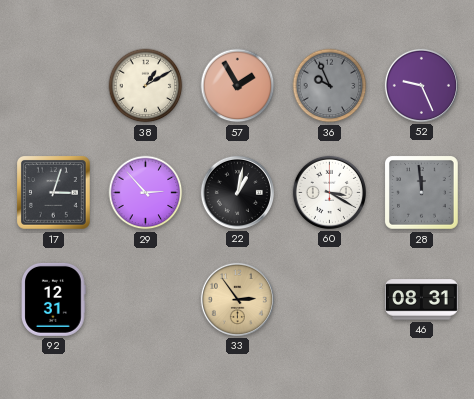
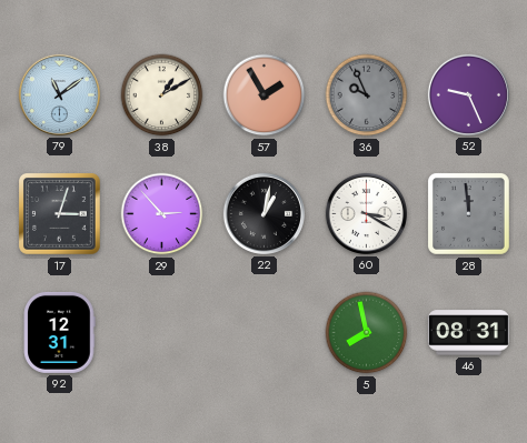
79: none -> 11:09 (59, 94)
33: 2:54 -> none (237, 299)
5: none -> 7:58 (367, 333)
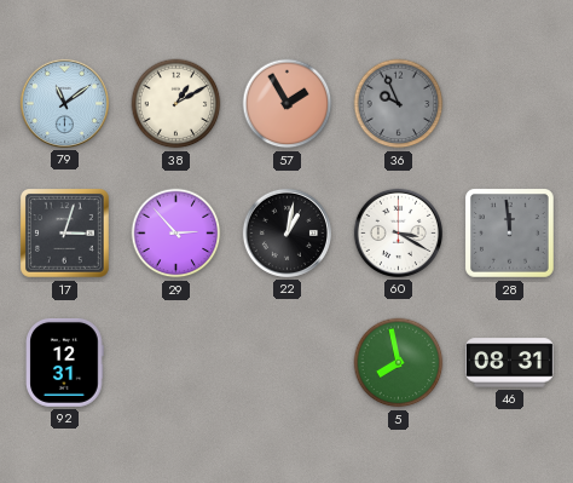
52: 9:26 -> none (468, 94)
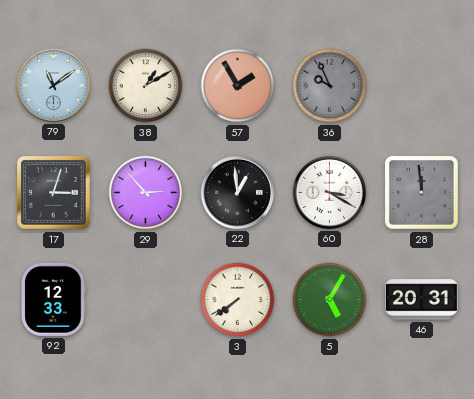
22: 1:02 -> 12:59 (237, 192)
92: 12:31 -> 12:33 (54, 299)
3: none -> 7:39 (238, 300)
5: 7:58 -> 5:05 (330, 300)
46: 08:31 -> 20:31 (421, 300)
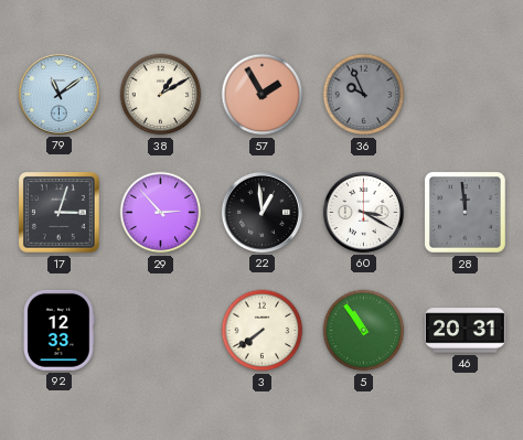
5: 5:05 -> 10:54 (364, 331)
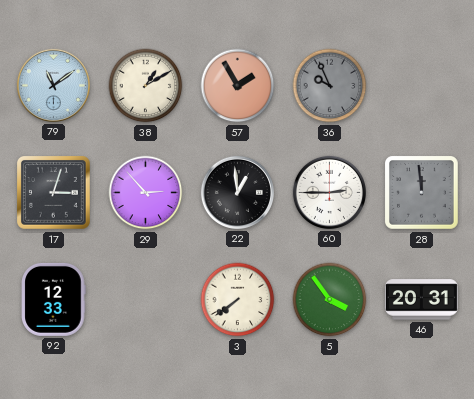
60: 3:20 -> 2:45 (329, 192)
5: 10:54 -> 3:54 (330, 300)
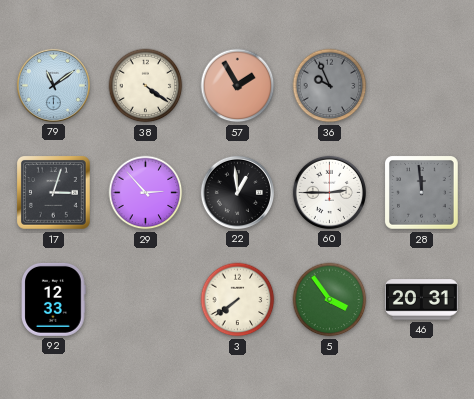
38: 1:10 -> 4:21 (146, 86)
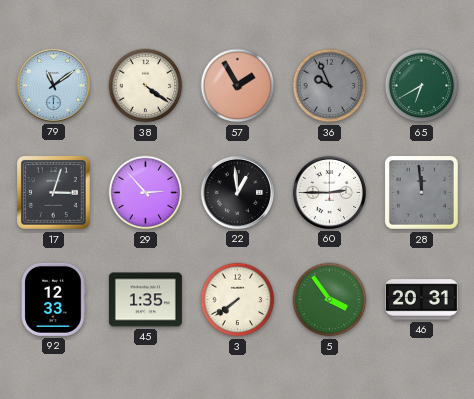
65: none -> 6:40 (422, 86)
45: none -> 1:35 (145, 300)
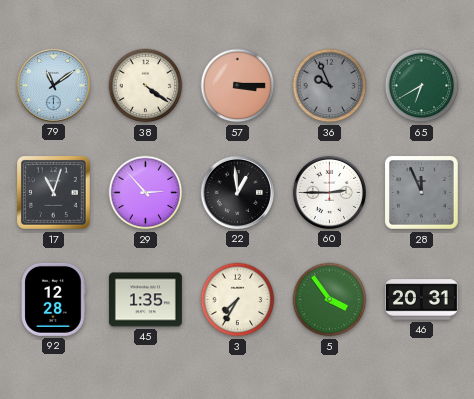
57: 1:55 -> 3:15 (238, 86)
17: 3:03 -> 11:03 (54, 193)
28: 11:59 -> 11:56 (422, 193)
92: 12:33 -> 12:28 (54, 299)
3: 7:39 -> 7:35 (238, 300)
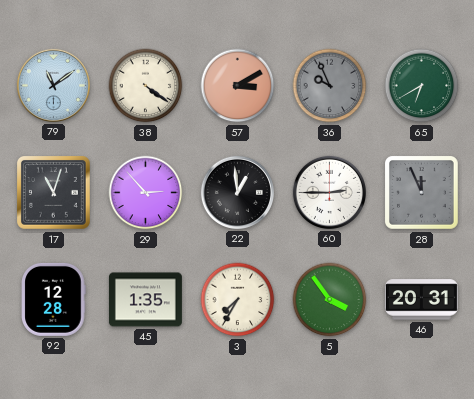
57: 3:15 -> 3:10 (238, 86)
